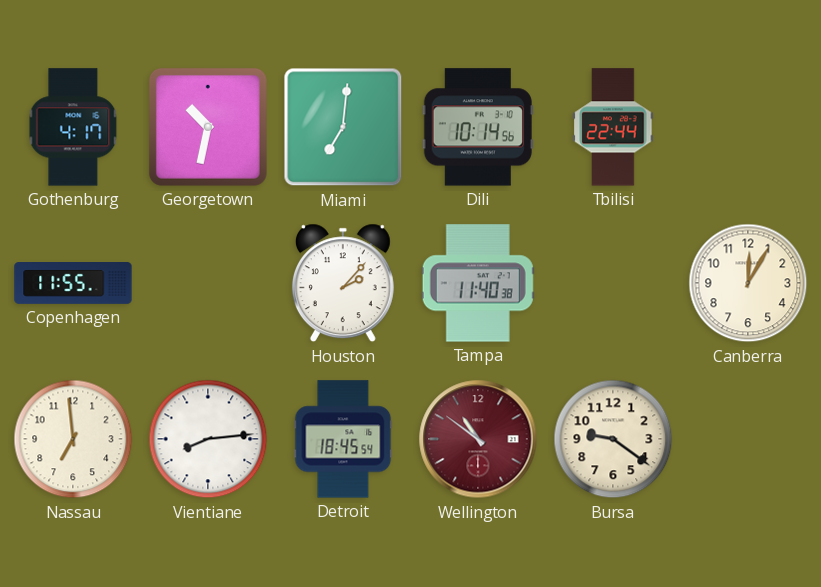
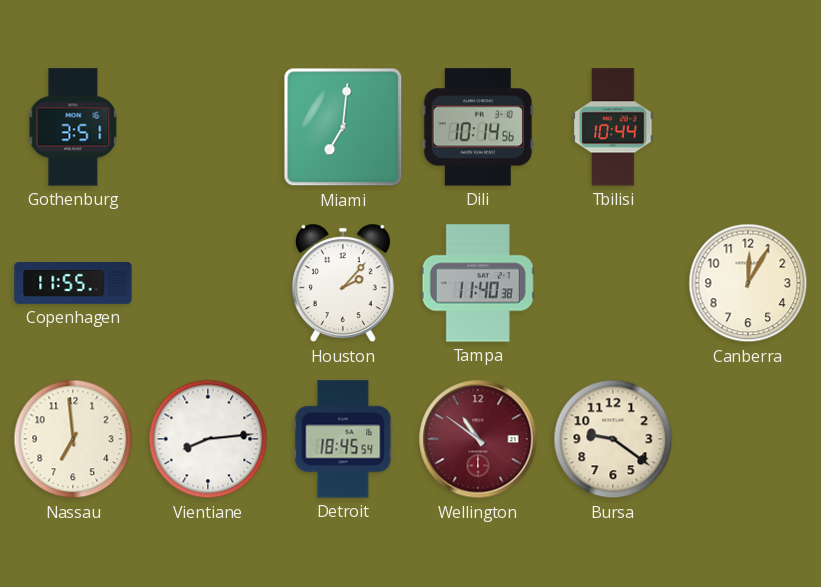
Gothenburg: 4:17 -> 3:51 (73, 127)
Georgetown: 10:32 -> none (208, 127)
Tbilisi: 22:44 -> 10:44 (613, 127)
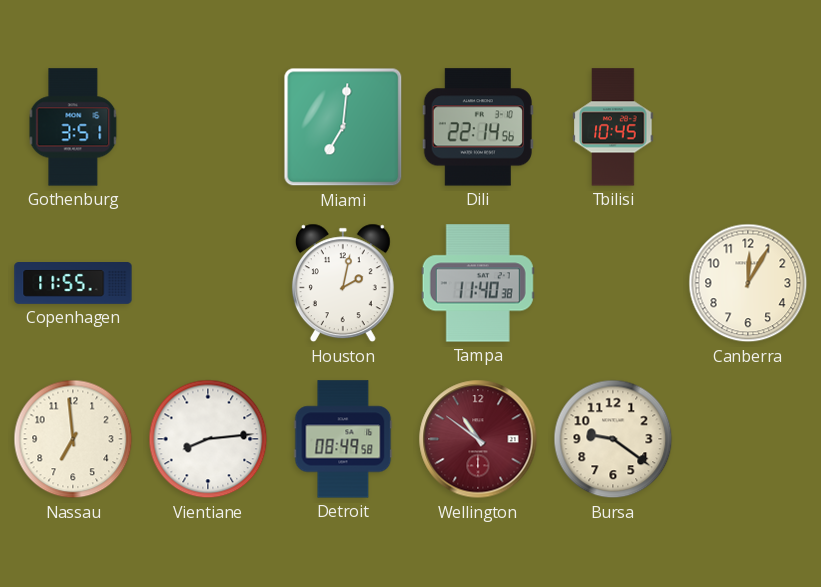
Dili: 10:14 -> 22:14 (478, 127)
Tbilisi: 10:44 -> 10:45 (613, 127)
Houston: 2:07 -> 2:02 (343, 283)
Detroit: 18:45 -> 08:49 (343, 439)
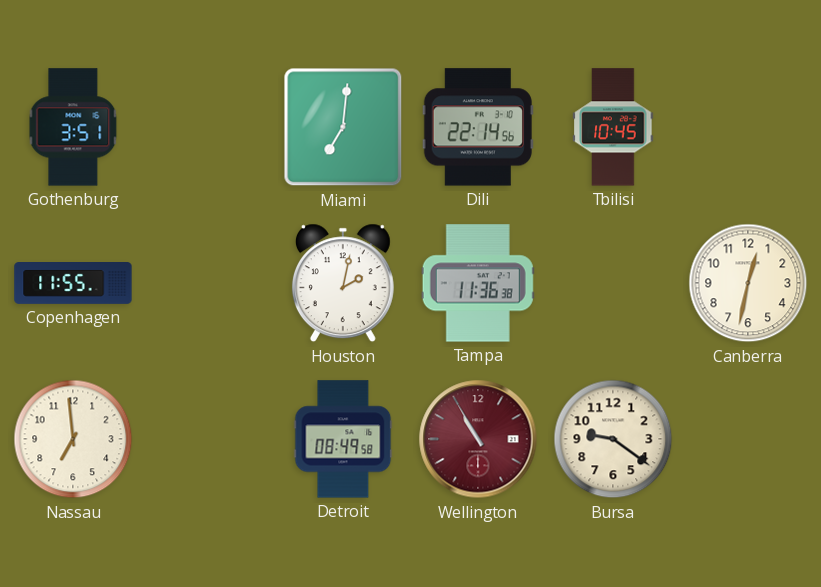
Tampa: 11:40 -> 11:36 (478, 283)
Canberra: 12:05 -> 12:32 (748, 283)
Vientiane: 8:14 -> none (208, 439)
Wellington: 10:51 -> 10:55 (478, 439)
